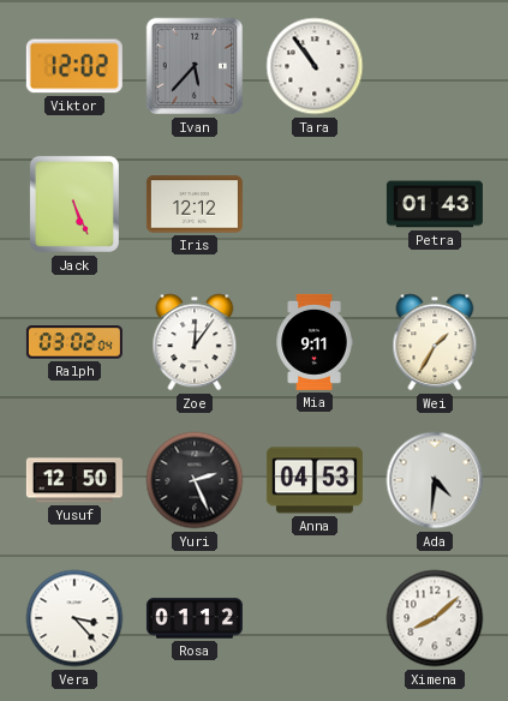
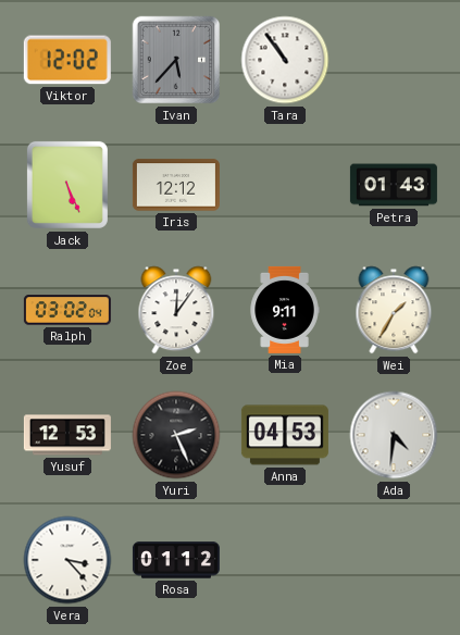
Yusuf: 12:50 -> 12:53 (67, 435)
Ximena: 8:08 -> none (435, 618)
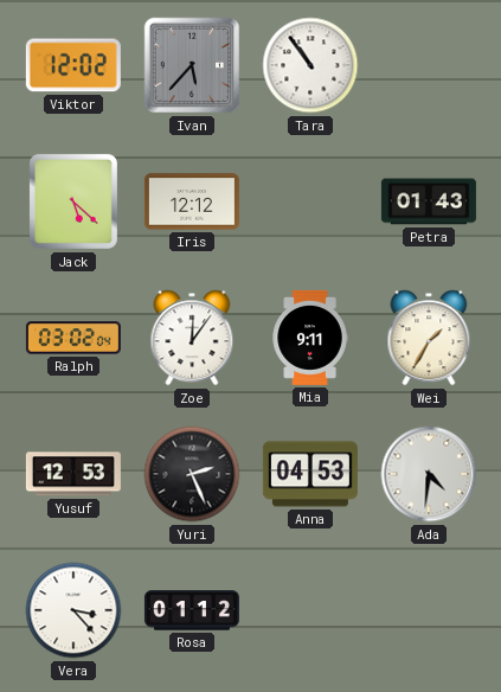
Jack: 5:26 -> 5:22 (73, 201)
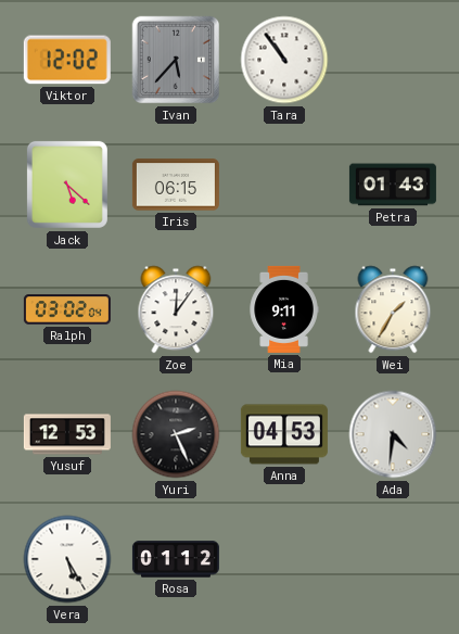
Iris: 12:12 -> 06:15 (176, 185)
Vera: 3:23 -> 5:25 (67, 559)
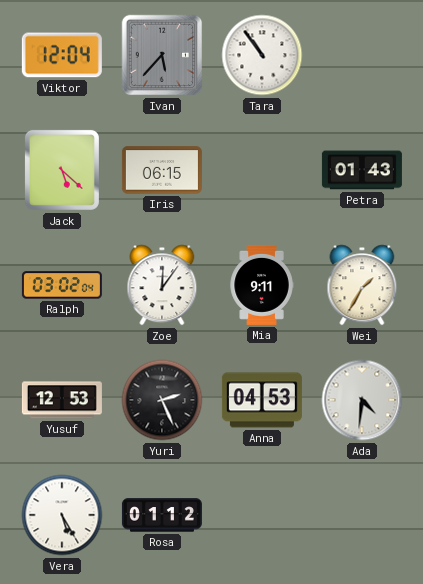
Viktor: 12:02 -> 12:04 (62, 55)
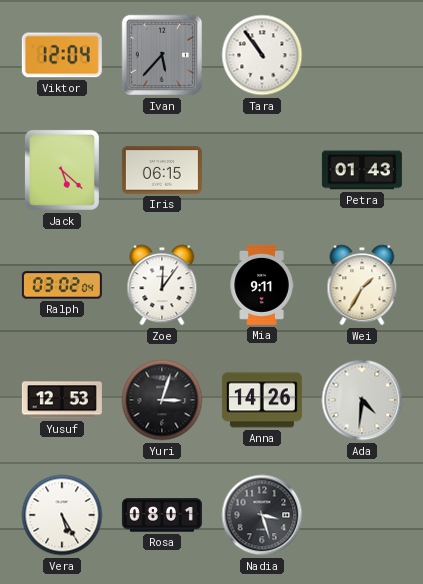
Yuri: 2:26 -> 3:03 (162, 400)
Anna: 04:53 -> 14:26 (262, 400)
Rosa: 01:12 -> 08:01 (162, 515)
Nadia: none -> 3:27 (262, 515)
